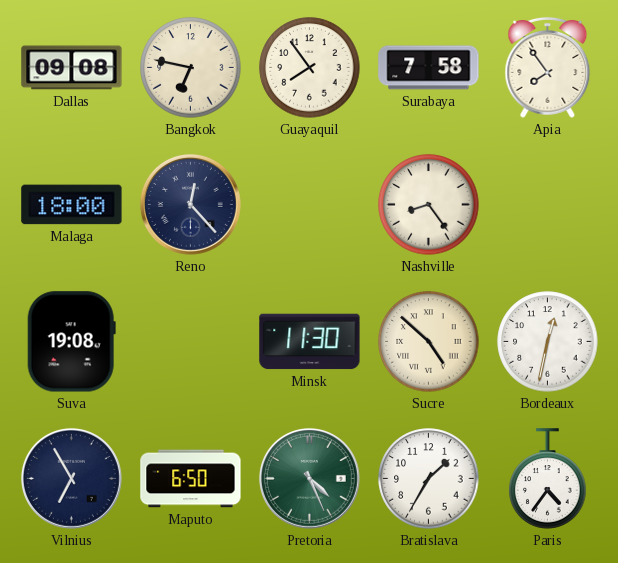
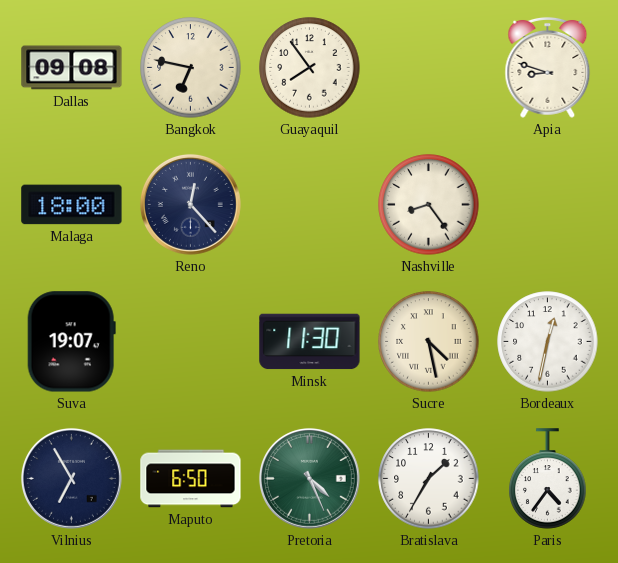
Surabaya: 7:58 -> none (429, 68)
Apia: 7:54 -> 8:48 (548, 67)
Suva: 19:08 -> 19:07 (71, 342)
Sucre: 4:52 -> 4:28 (429, 342)
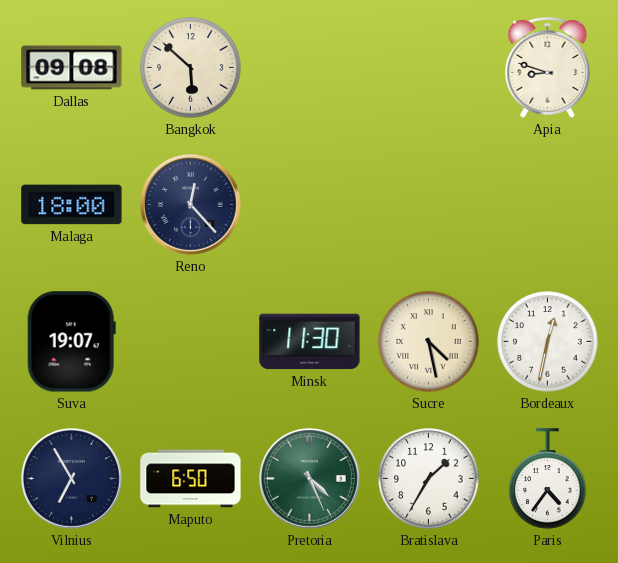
Bangkok: 6:47 -> 5:52 (191, 68)
Guayaquil: 7:54 -> none (310, 68)
Nashville: 8:24 -> none (429, 205)
